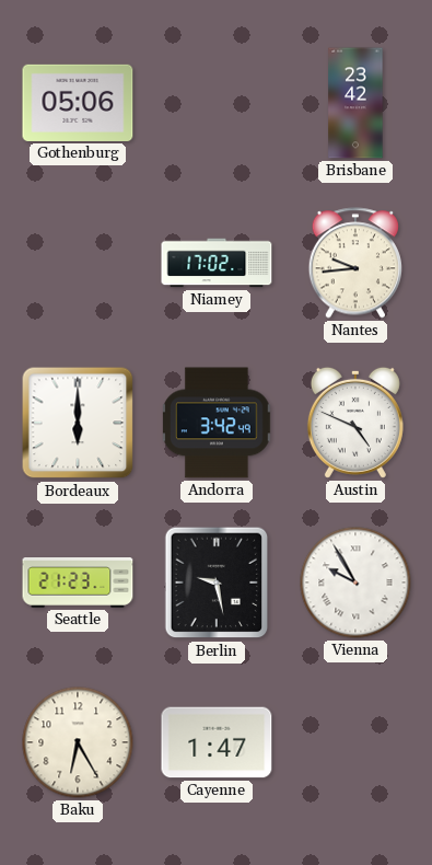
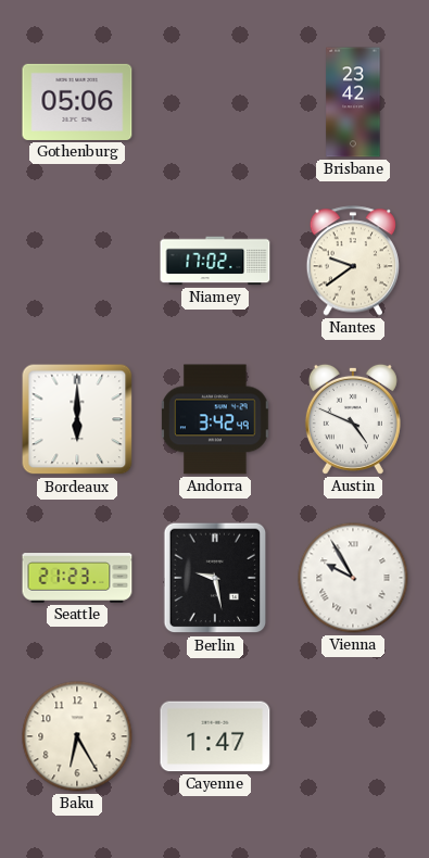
Nantes: 9:44 -> 9:39 (352, 261)
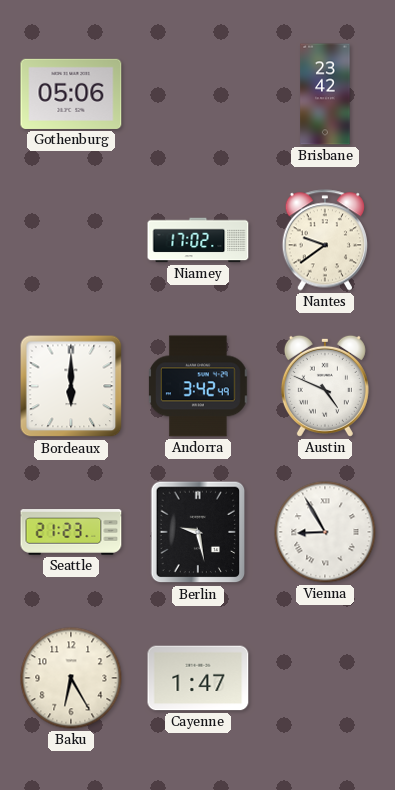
Vienna: 9:55 -> 8:55 (325, 532)
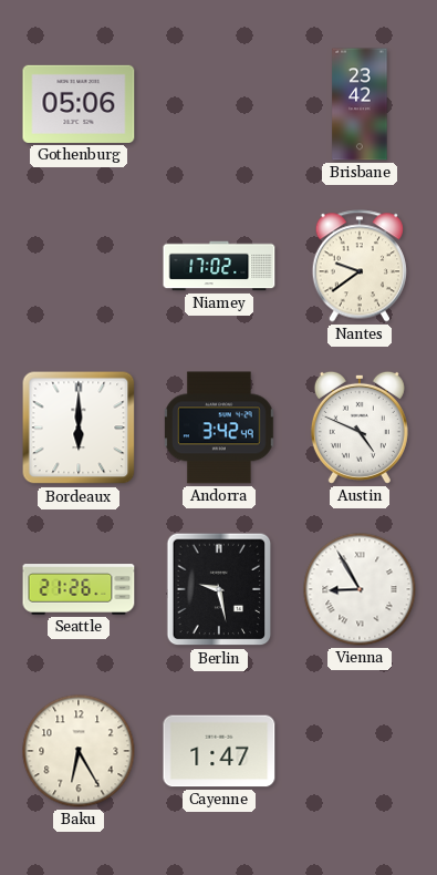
Seattle: 21:23 -> 21:26 (79, 589)
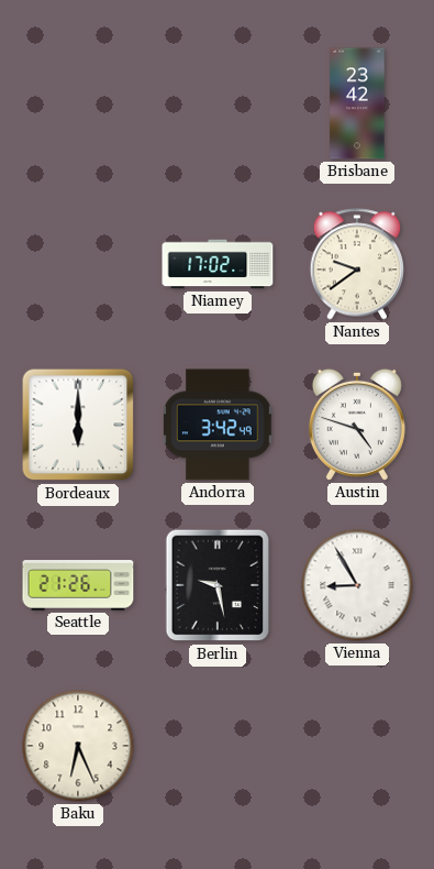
Gothenburg: 05:06 -> none (79, 104)
Austin: 4:49 -> 4:48 (357, 425)
Baku: 6:25 -> 6:26 (78, 746)
Cayenne: 1:47 -> none (219, 751)
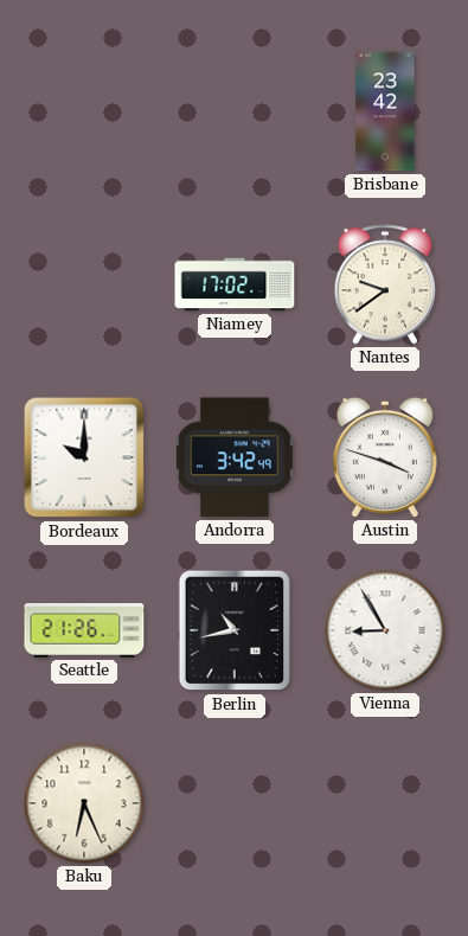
Bordeaux: 6:00 -> 10:00 (84, 457)
Austin: 4:48 -> 3:48 (385, 457)
Berlin: 9:28 -> 10:43 (235, 630)
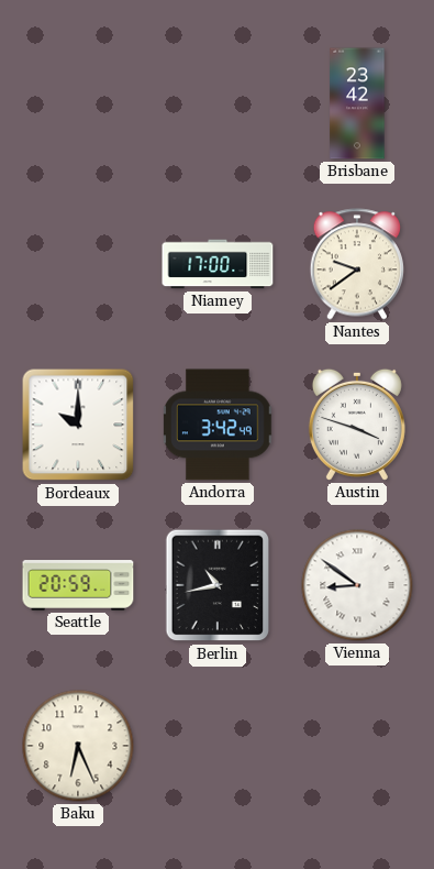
Niamey: 17:02 -> 17:00 (218, 264)
Seattle: 21:26 -> 20:59 (78, 585)
Vienna: 8:55 -> 8:51 (357, 585)
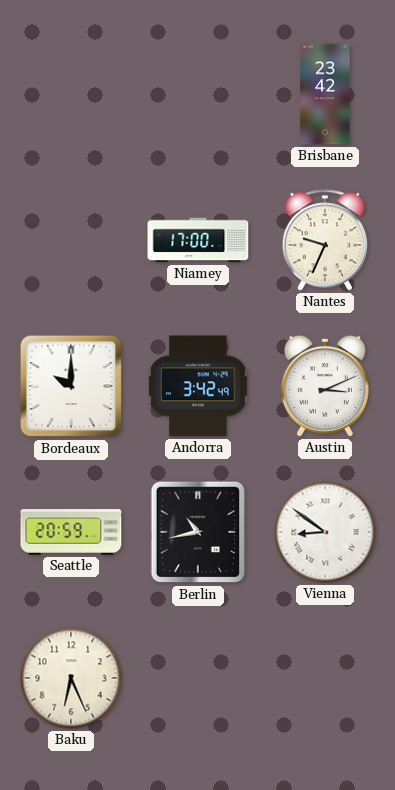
Nantes: 9:39 -> 9:34 (324, 240)
Austin: 3:48 -> 3:11 (325, 386)
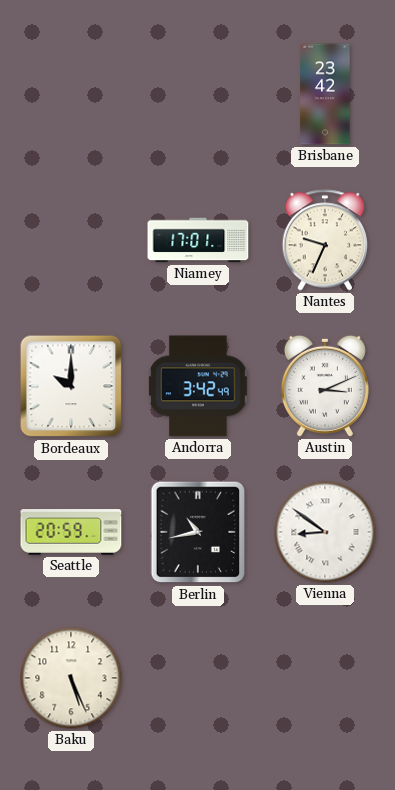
Niamey: 17:00 -> 17:01 (198, 240)
Baku: 6:26 -> 5:26 (71, 678)
